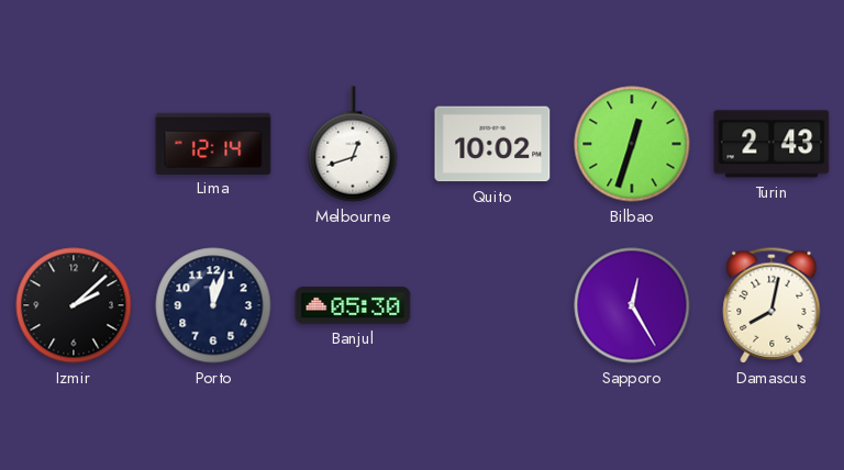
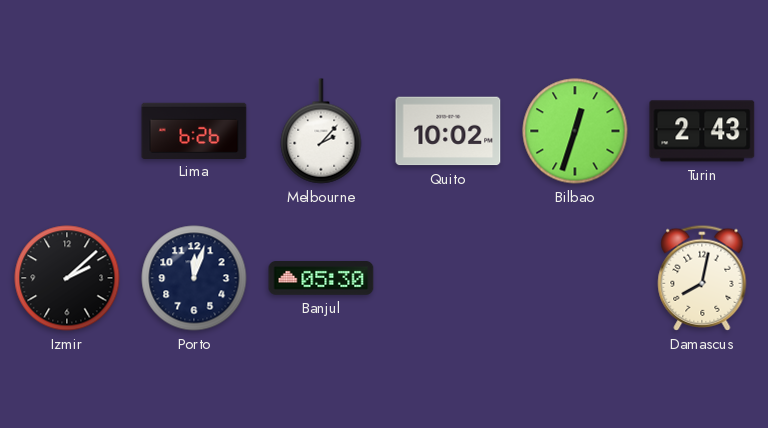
Lima: 12:14 -> 6:26 (194, 130)
Melbourne: 12:42 -> 2:07 (321, 131)
Sapporo: 12:25 -> none (632, 305)
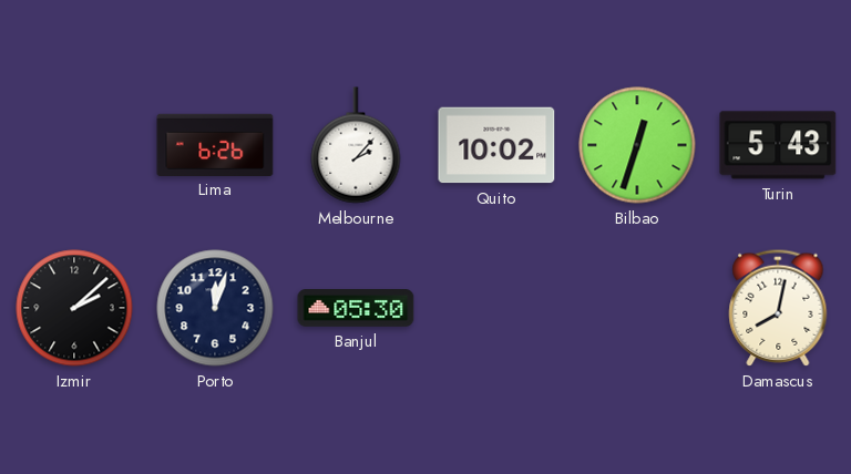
Turin: 2:43 -> 5:43 (778, 145)
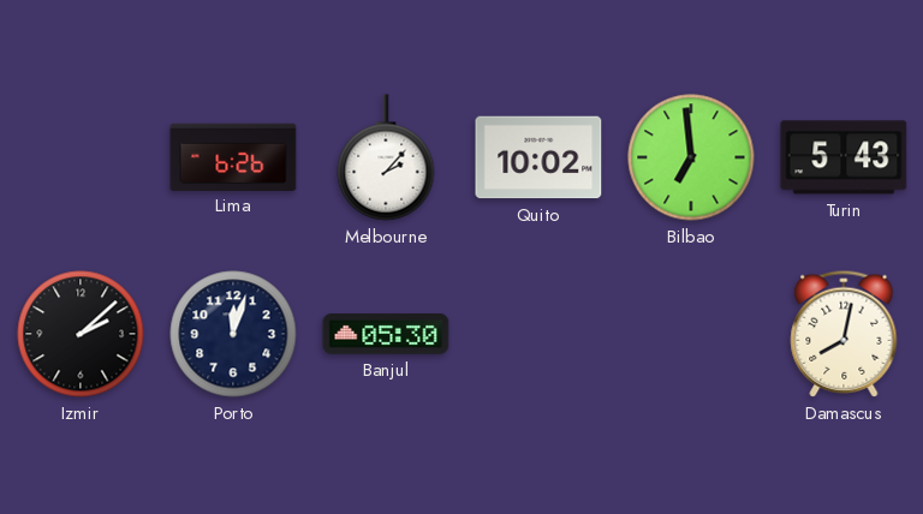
Bilbao: 12:33 -> 6:59 (691, 157)
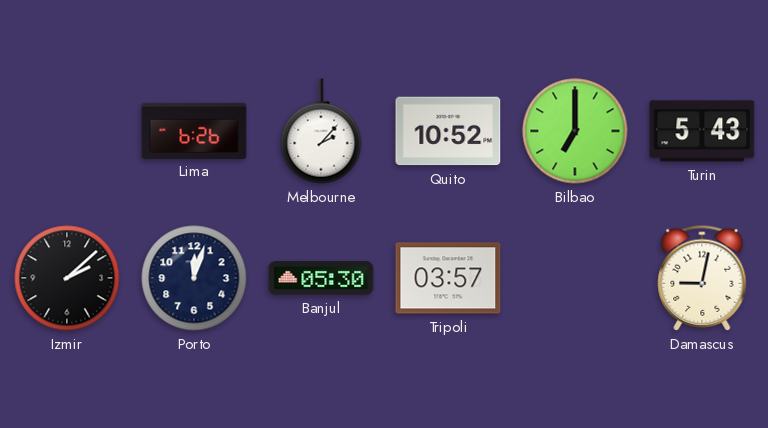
Quito: 10:02 -> 10:52 (448, 131)
Bilbao: 6:59 -> 7:00 (575, 131)
Tripoli: none -> 03:57 (448, 278)
Damascus: 8:02 -> 9:02 (702, 278)
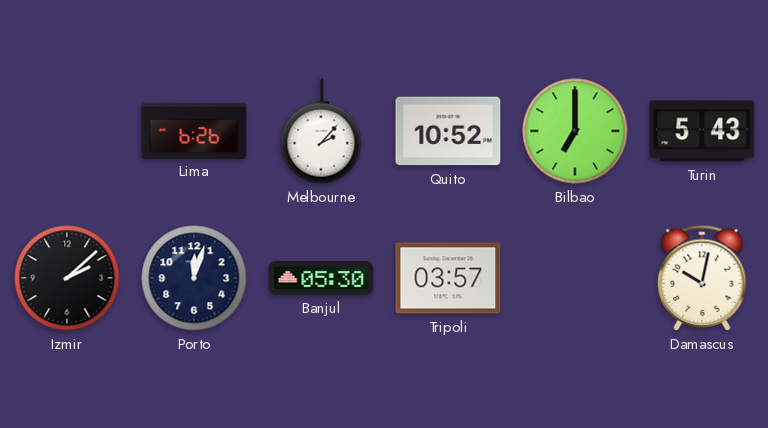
Damascus: 9:02 -> 10:02 (702, 278)
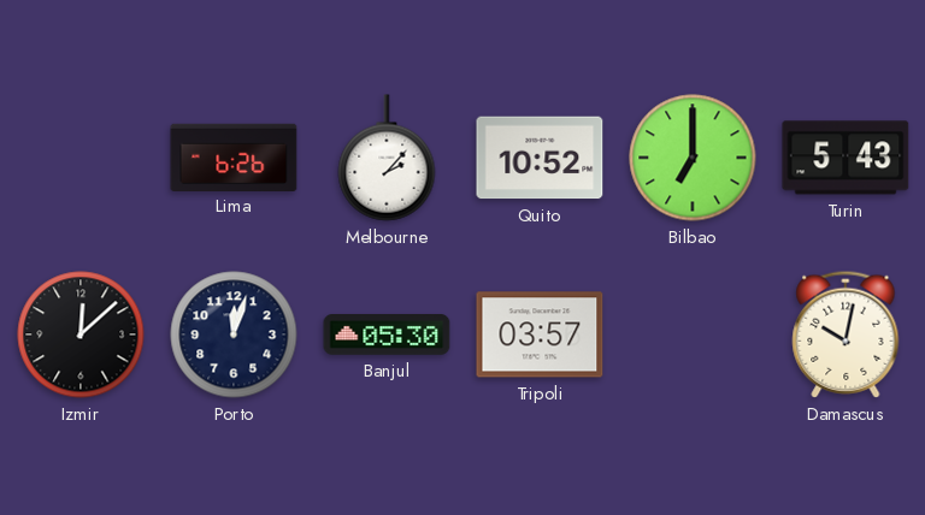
Izmir: 2:08 -> 12:08 (81, 335)
